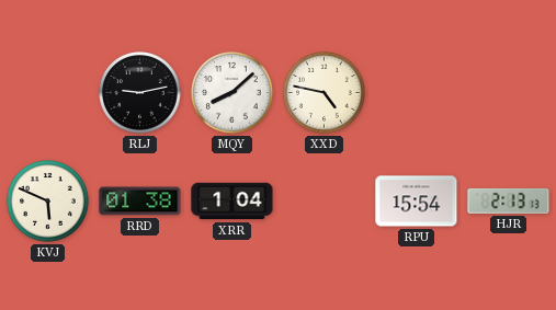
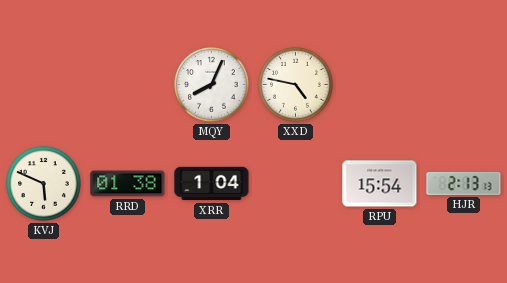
RLJ: 9:13 -> none (140, 93)
MQY: 8:08 -> 8:04 (212, 85)
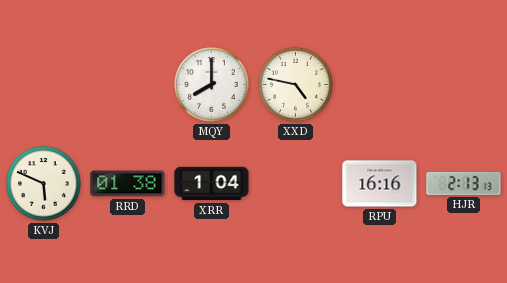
MQY: 8:04 -> 8:00 (212, 85)
RPU: 15:54 -> 16:16 (380, 184)
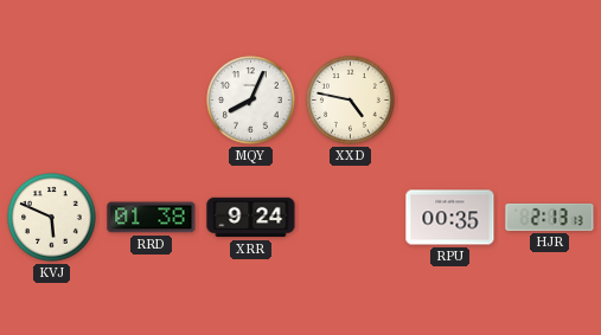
MQY: 8:00 -> 8:04 (251, 101)
XRR: 1:04 -> 9:24 (251, 218)
RPU: 16:16 -> 00:35 (450, 218)
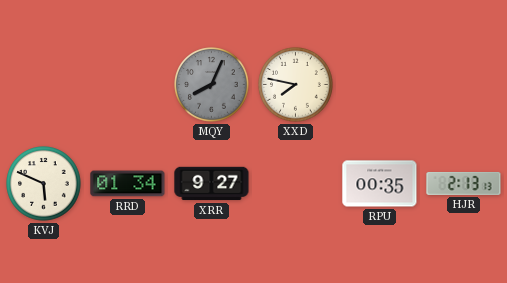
MQY dial: white -> grey (212, 85)
XXD: 4:47 -> 7:47 (296, 85)
RRD: 01:38 -> 01:34 (128, 184)
XRR: 9:24 -> 9:27 (212, 184)
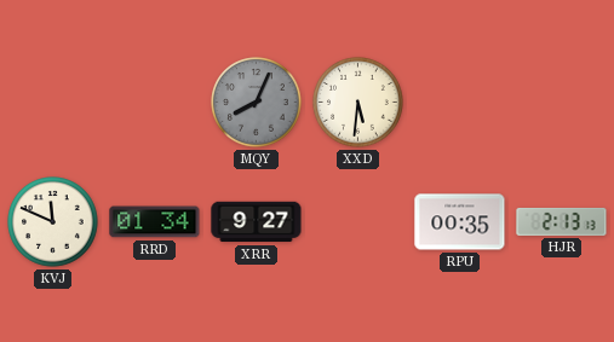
XXD: 7:47 -> 5:31 (358, 103)
KVJ: 5:49 -> 11:49 (53, 222)
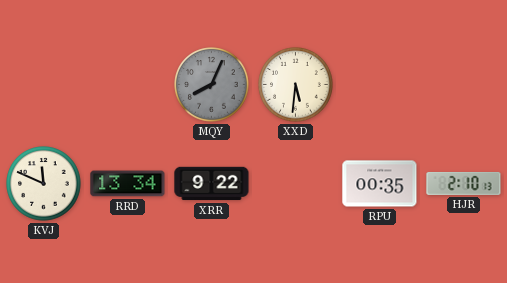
RRD: 01:34 -> 13:34 (128, 184)
XRR: 9:27 -> 9:22 (212, 184)
HJR: 2:13 -> 2:10 (464, 183)
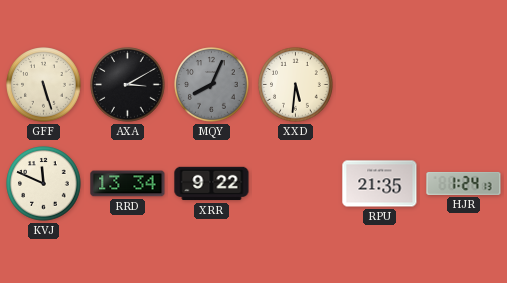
GFF: none -> 5:27 (44, 85)
AXA: none -> 3:10 (128, 85)
RPU: 00:35 -> 21:35 (380, 184)
HJR: 2:10 -> 1:24 (464, 183)
